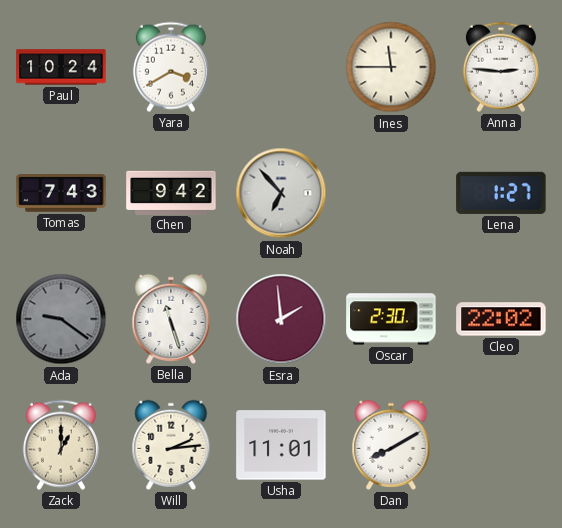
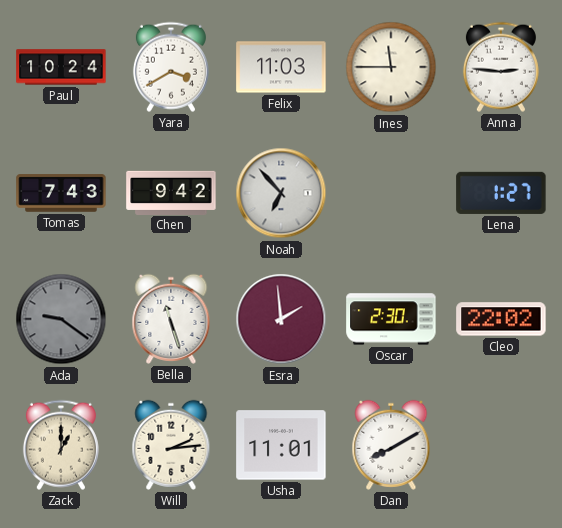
Felix: none -> 11:03 (281, 67)
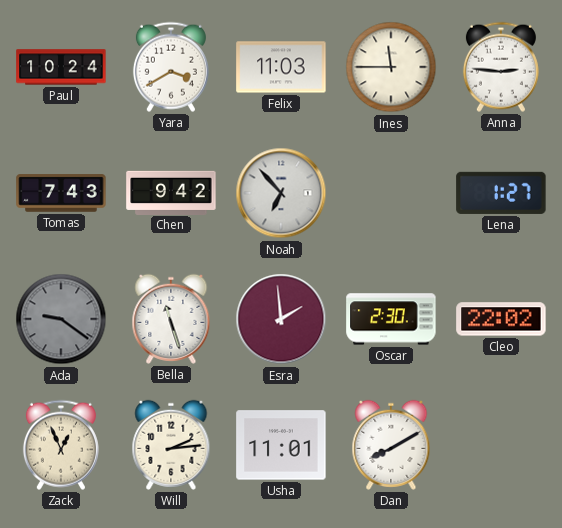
Zack: 1:00 -> 12:56 (61, 445)
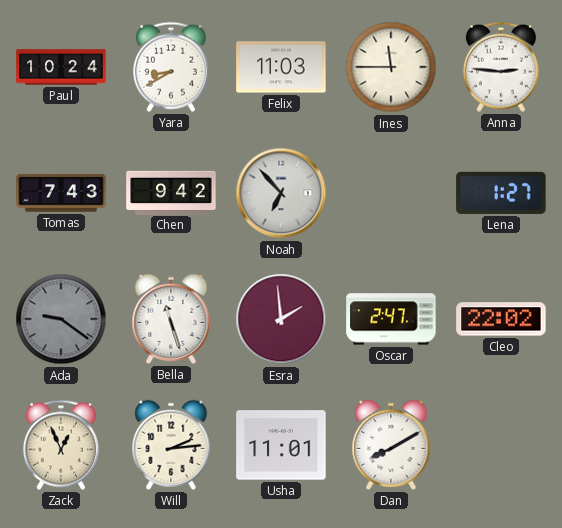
Yara: 3:40 -> 8:40 (171, 67)
Oscar: 2:30 -> 2:47 (391, 319)
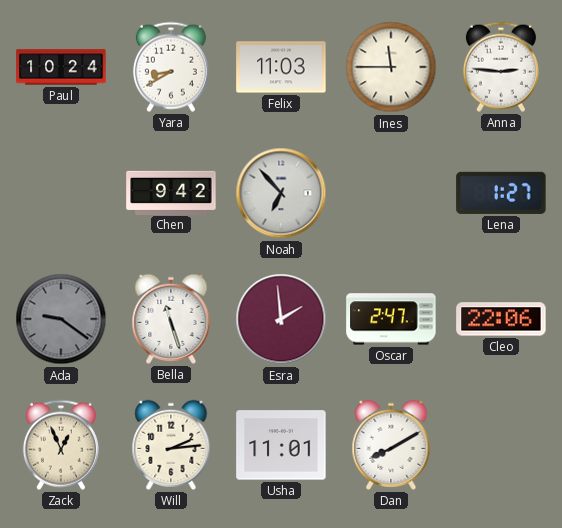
Tomas: 7:43 -> none (61, 193)
Cleo: 22:02 -> 22:06 (501, 319)
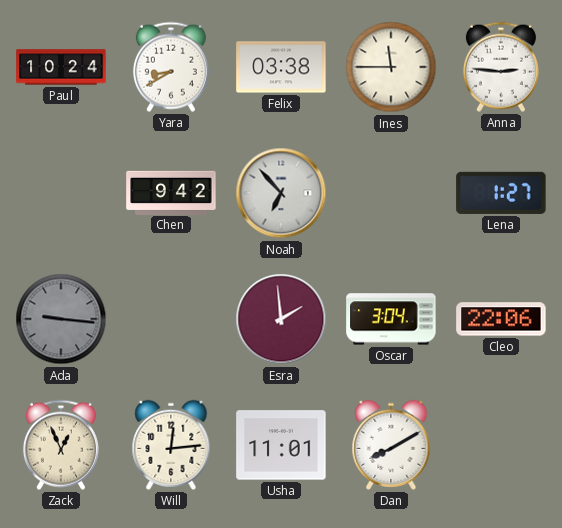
Felix: 11:03 -> 03:38 (281, 67)
Ada: 9:21 -> 9:16 (61, 319)
Bella: 11:27 -> none (171, 319)
Oscar: 2:47 -> 3:04 (391, 319)
Will: 2:14 -> 12:14 (171, 445)
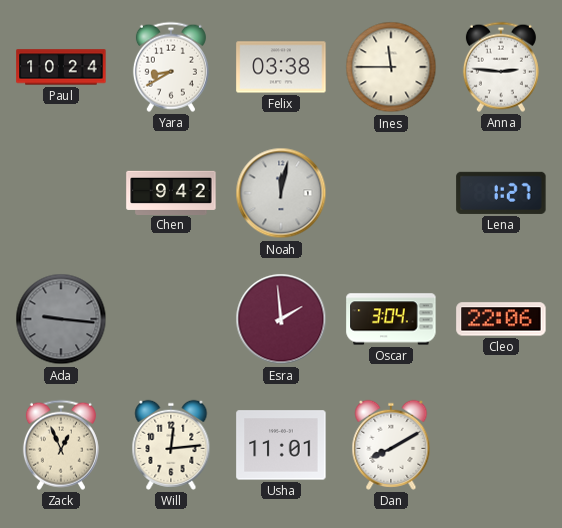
Noah: 6:53 -> 12:02 (281, 193)
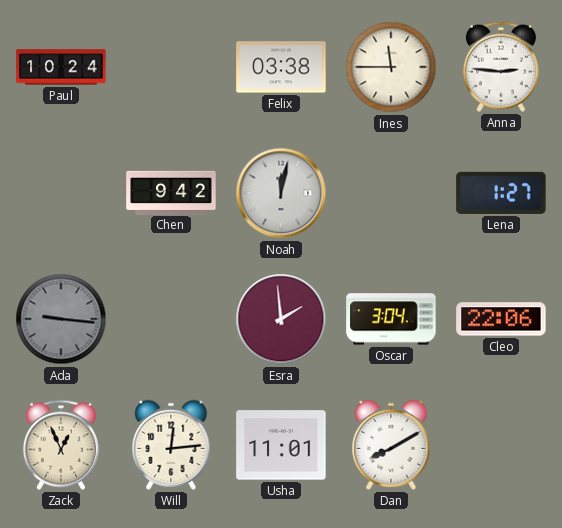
Yara: 8:40 -> none (171, 67)
